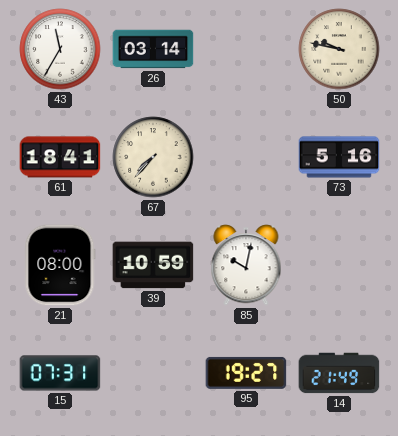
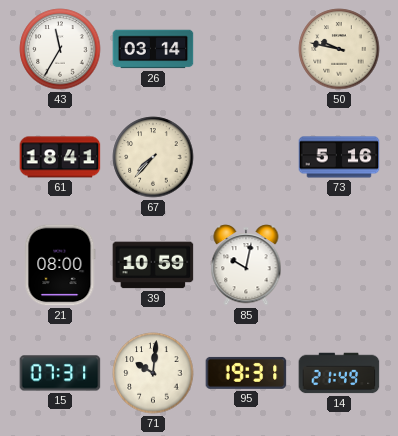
71: none -> 10:01 (153, 373)
95: 19:27 -> 19:31 (246, 373)
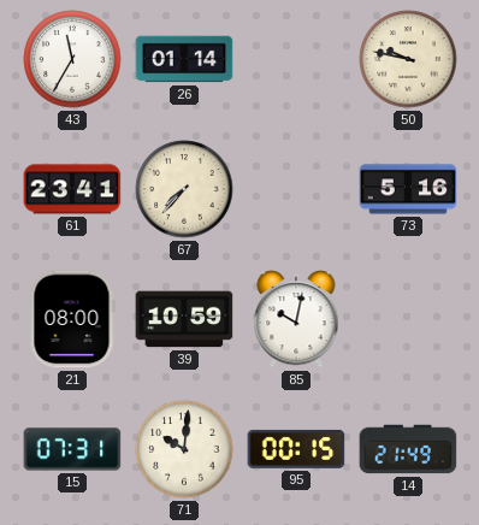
26: 03:14 -> 01:14 (184, 59)
61: 18:41 -> 23:41 (72, 189)
95: 19:31 -> 00:15 (296, 449)
